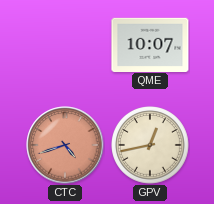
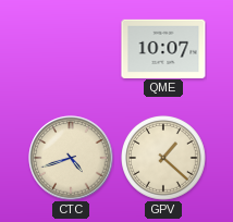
CTC dial: salmon -> cream (71, 158)
GPV: 12:43 -> 1:22 (164, 159)
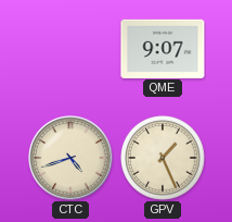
QME: 10:07 -> 9:07 (163, 48)
GPV: 1:22 -> 1:26 (164, 159)
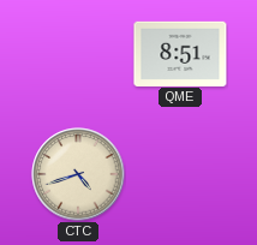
QME: 9:07 -> 8:51 (180, 53)
GPV: 1:26 -> none (164, 159)
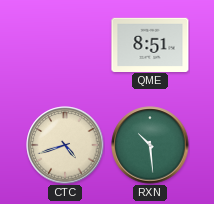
RXN: none -> 10:29 (150, 145)
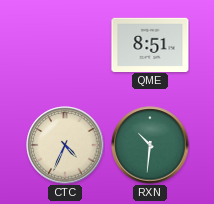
CTC: 4:42 -> 4:34 (65, 145)
RXN: 10:29 -> 10:31 (150, 145)
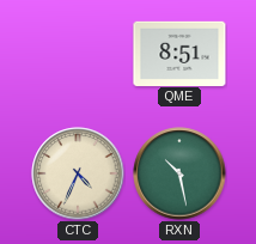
RXN: 10:31 -> 10:28 (179, 173)
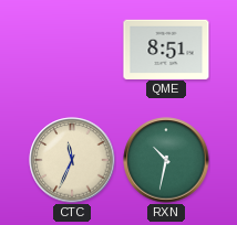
CTC: 4:34 -> 11:34 (72, 160)
RXN: 10:28 -> 10:32 (166, 160)
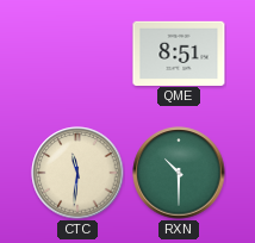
CTC: 11:34 -> 11:31 (77, 173)
RXN: 10:32 -> 10:30 (179, 173)
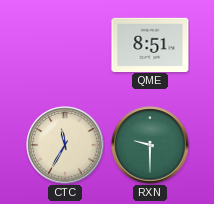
CTC: 11:31 -> 11:35 (65, 145)
RXN: 10:30 -> 9:30 (150, 145)
